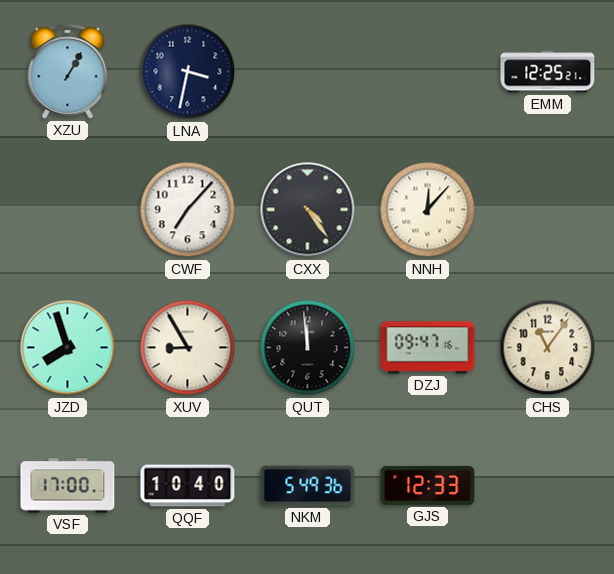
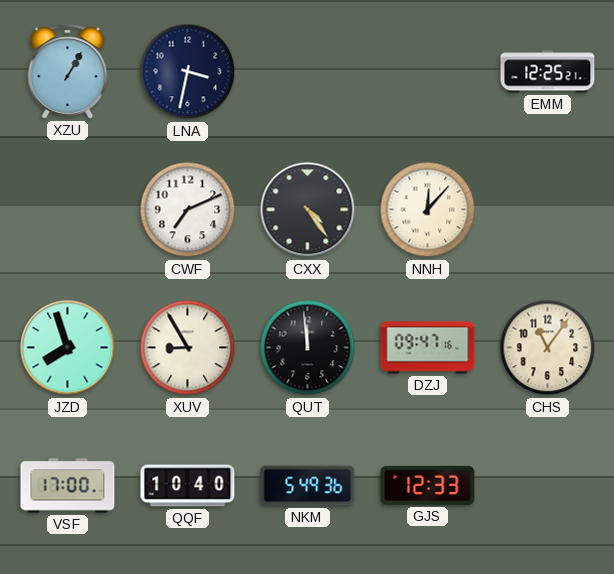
CWF: 7:07 -> 7:11 (188, 210)
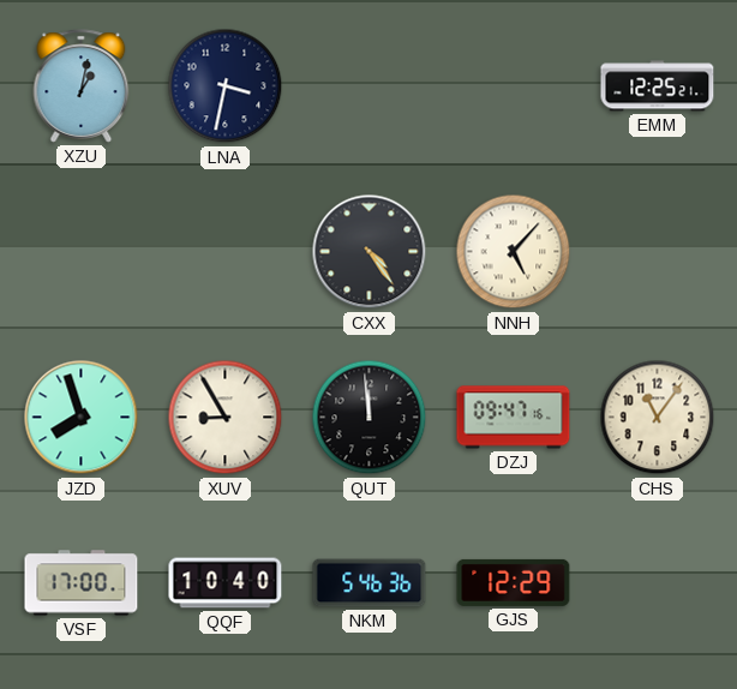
XZU: 1:05 -> 1:02 (82, 86)
CWF: 7:11 -> none (188, 210)
NNH: 12:07 -> 5:07 (514, 252)
NKM: 5:49 -> 5:46 (370, 583)
GJS: 12:33 -> 12:29 (514, 582)
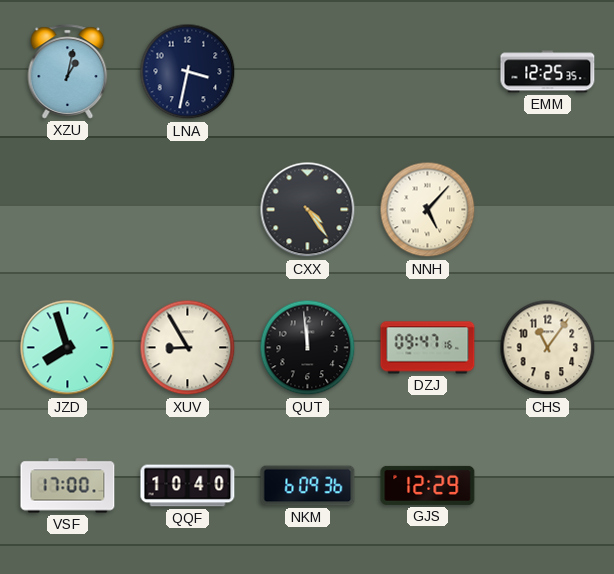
EMM: 12:25:21 -> 12:25:35 (548, 72)
NKM: 5:46 -> 6:09 (308, 486)
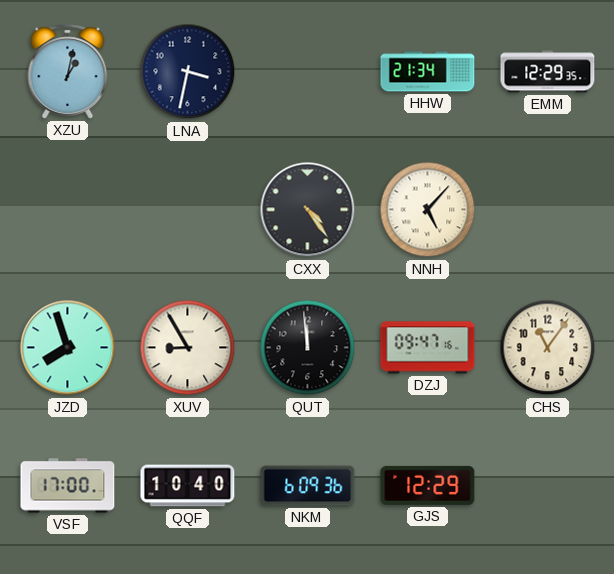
HHW: none -> 21:34 (428, 72)
EMM: 12:25 -> 12:29 (548, 72)
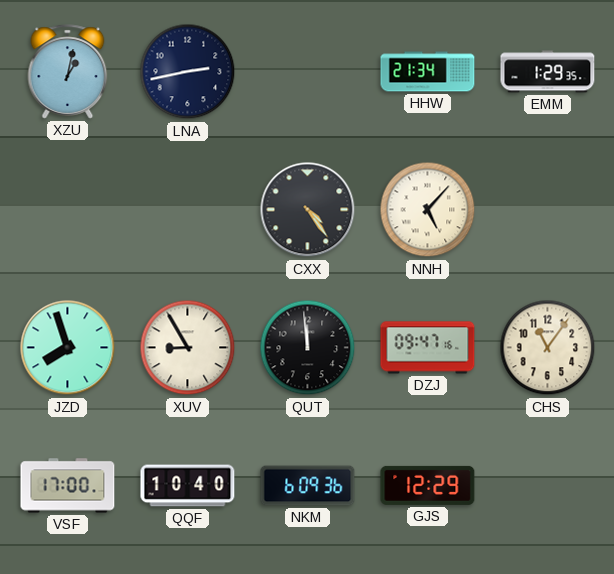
LNA: 3:32 -> 2:43 (188, 72)
EMM: 12:29 -> 1:29 (548, 72)
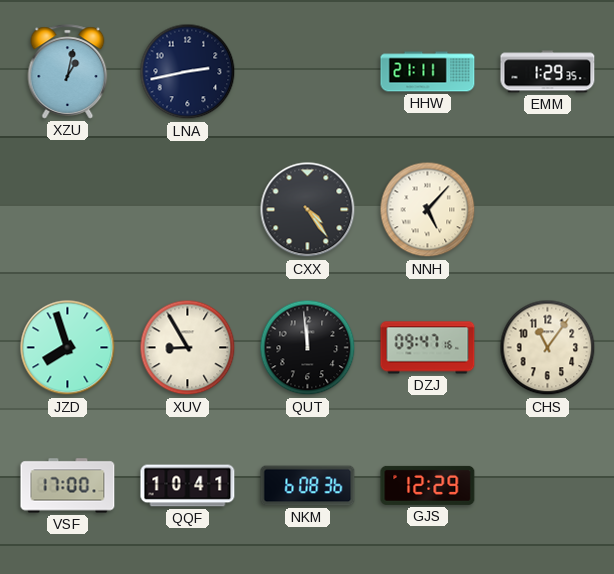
HHW: 21:34 -> 21:11 (428, 72)
QQF: 10:40 -> 10:41 (188, 486)
NKM: 6:09 -> 6:08 (308, 486)
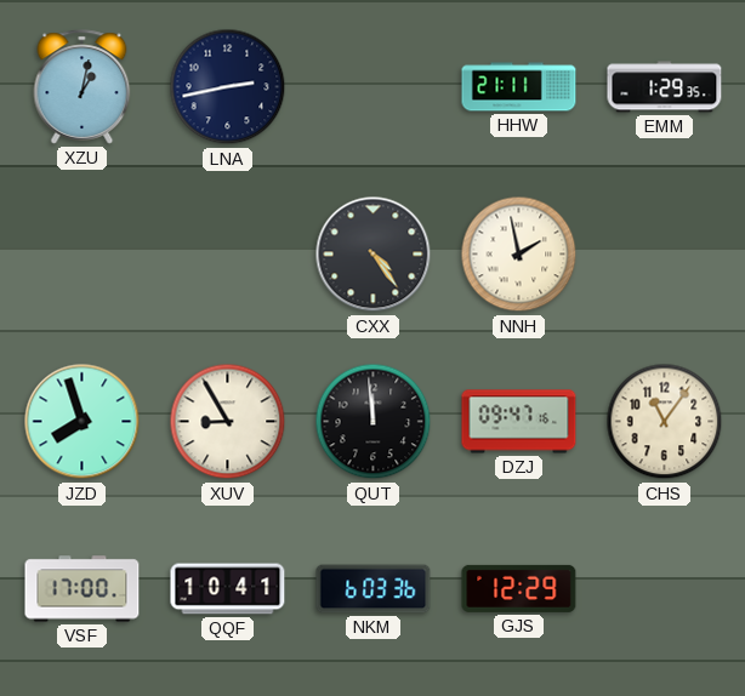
NNH: 5:07 -> 1:58 (519, 255)
NKM: 6:08 -> 6:03 (374, 589)
